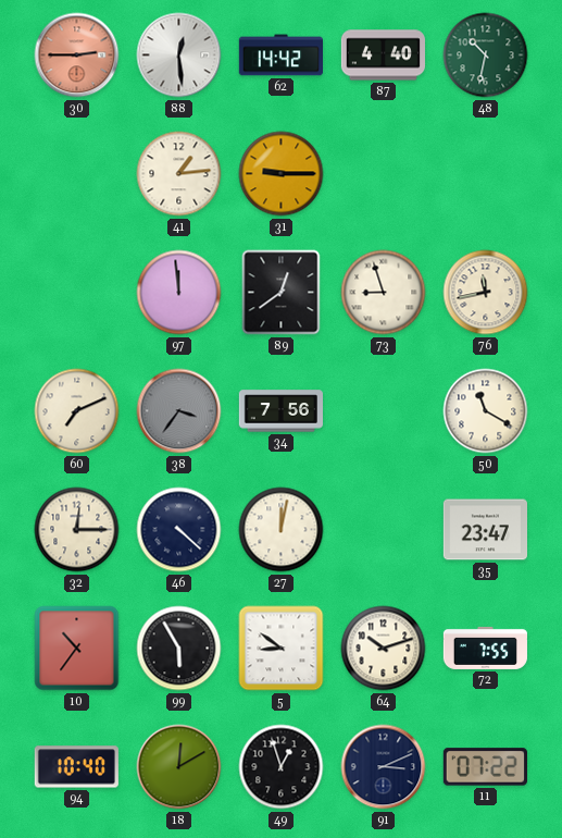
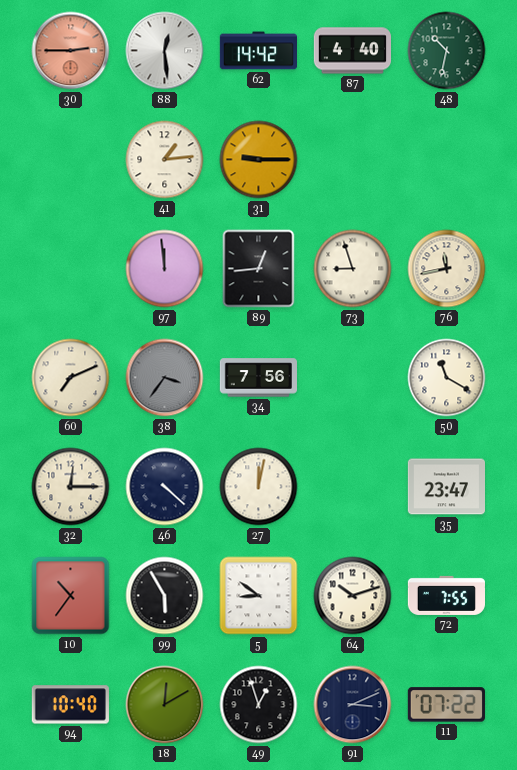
89: 12:39 -> 12:44 (259, 269)
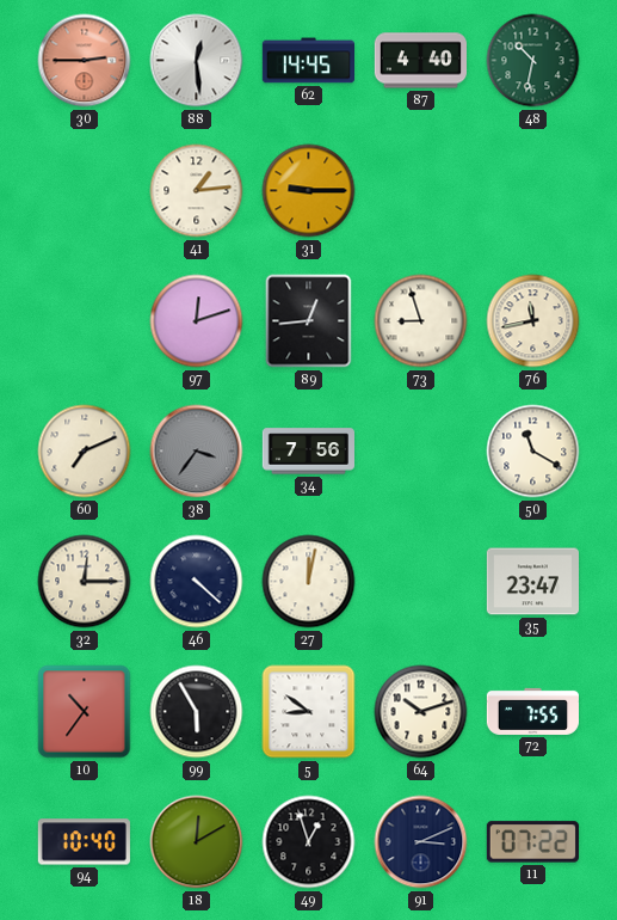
62: 14:42 -> 14:45 (308, 61)
97: 11:59 -> 12:12 (197, 321)
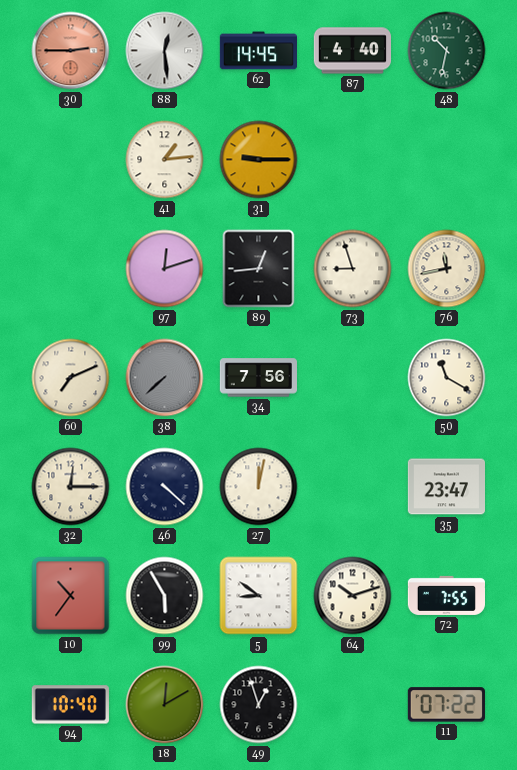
38: 3:36 -> 7:38 (165, 378)
91: 3:11 -> none (421, 842)
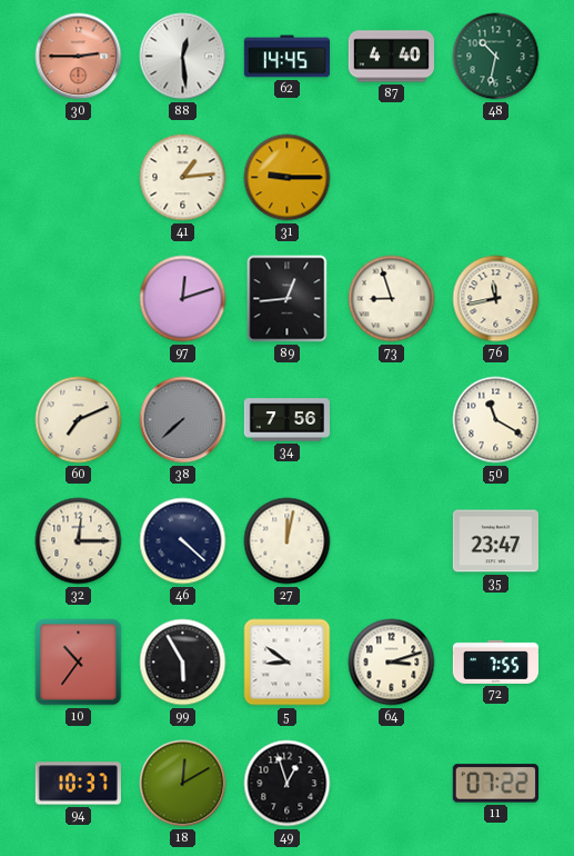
64: 10:12 -> 3:12 (392, 663)
94: 10:40 -> 10:37 (78, 784)
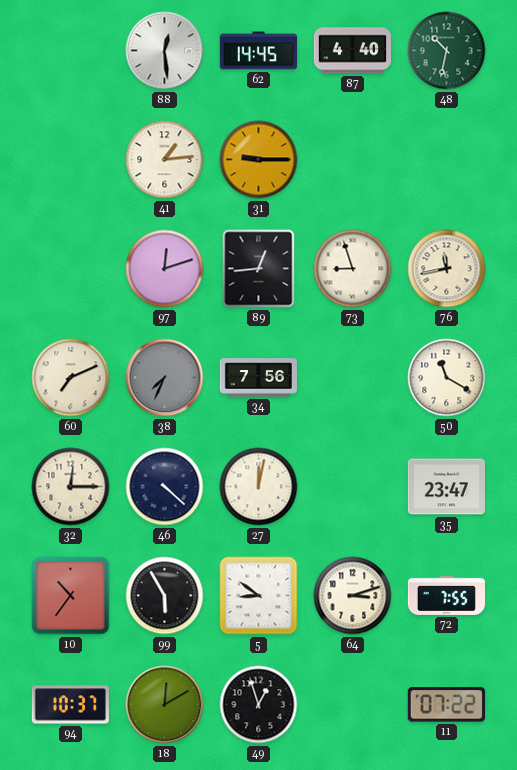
30: 2:45 -> none (79, 57)
38: 7:38 -> 7:34 (165, 378)
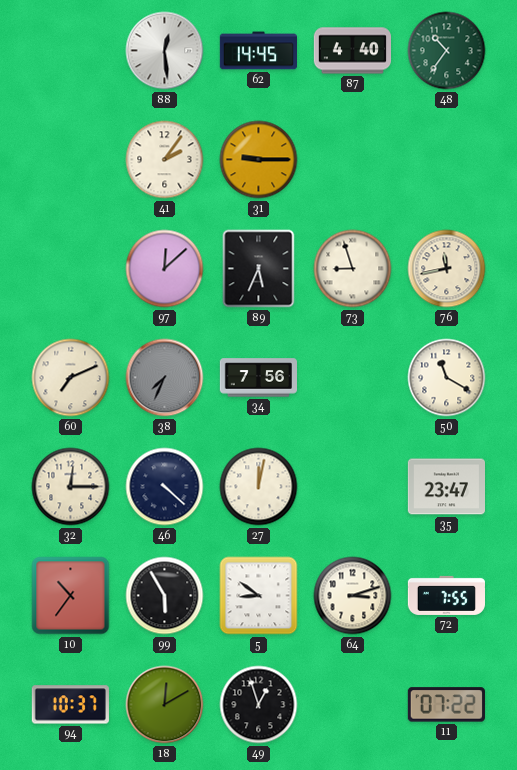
48: 10:32 -> 10:36 (447, 51)
41: 1:14 -> 2:06 (165, 160)
97: 12:12 -> 12:08 (165, 269)
89: 12:44 -> 5:34 (259, 269)
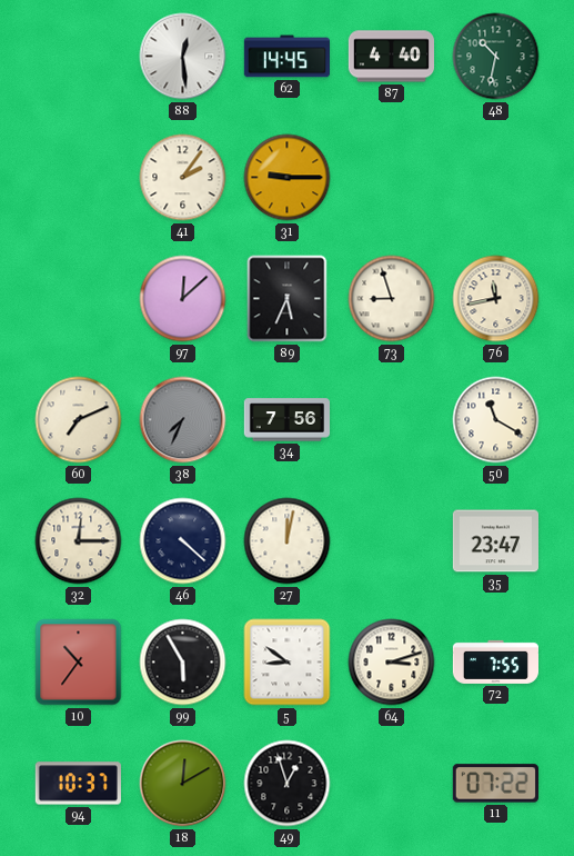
48: 10:36 -> 10:32 (496, 57)
